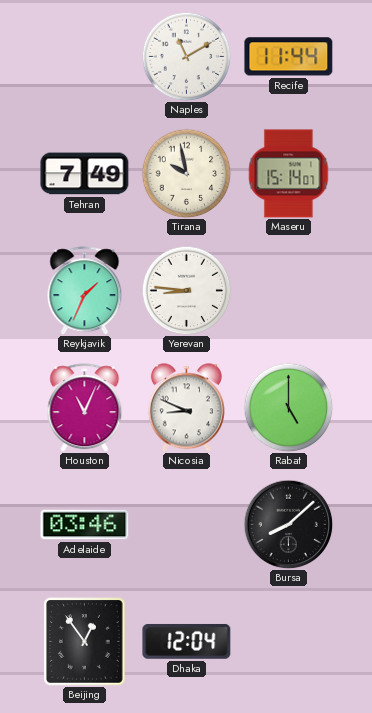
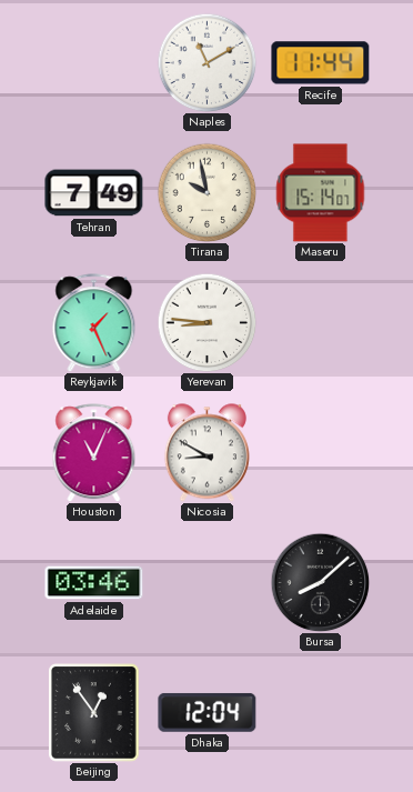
Reykjavik: 1:34 -> 1:26 (94, 323)
Nicosia: 8:49 -> 8:50 (206, 453)
Rabat: 5:00 -> none (288, 407)
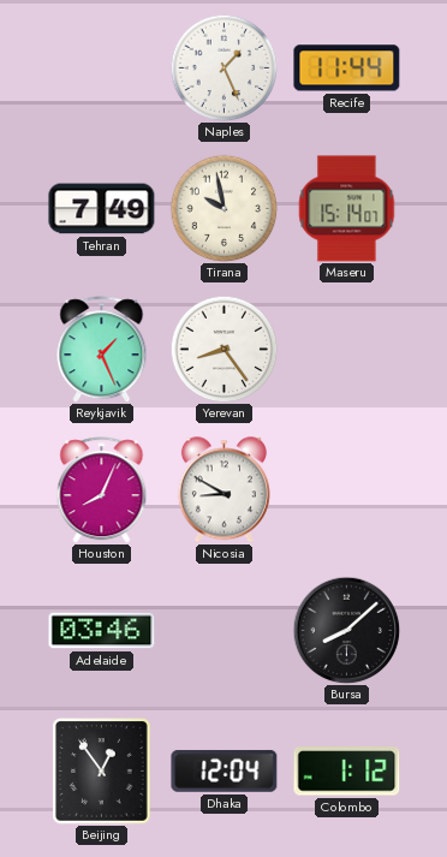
Naples: 11:10 -> 1:26 (223, 67)
Yerevan: 8:46 -> 8:24 (223, 349)
Houston: 11:04 -> 8:04 (102, 490)
Colombo: none -> 1:12 (347, 772)
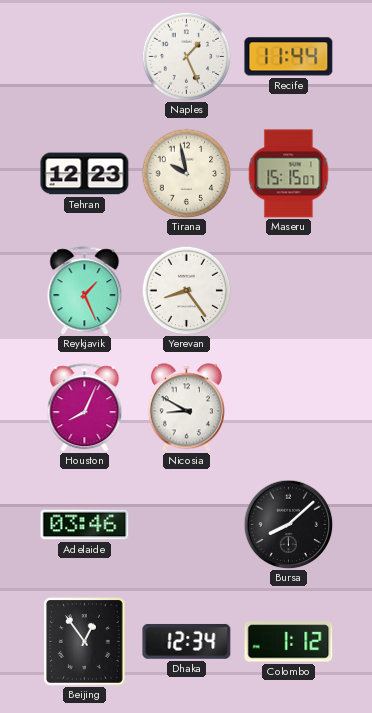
Tehran: 7:49 -> 12:23 (85, 174)
Maseru: 15:14 -> 15:15 (289, 174)
Dhaka: 12:04 -> 12:34 (187, 642)
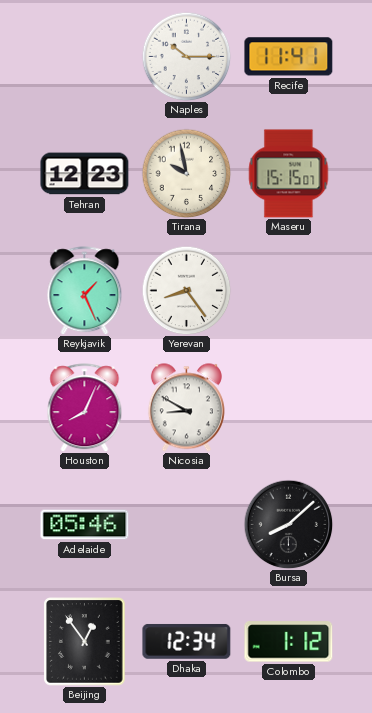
Naples: 1:26 -> 10:15 (186, 56)
Recife: 11:44 -> 11:41 (289, 57)
Adelaide: 03:46 -> 05:46 (85, 525)
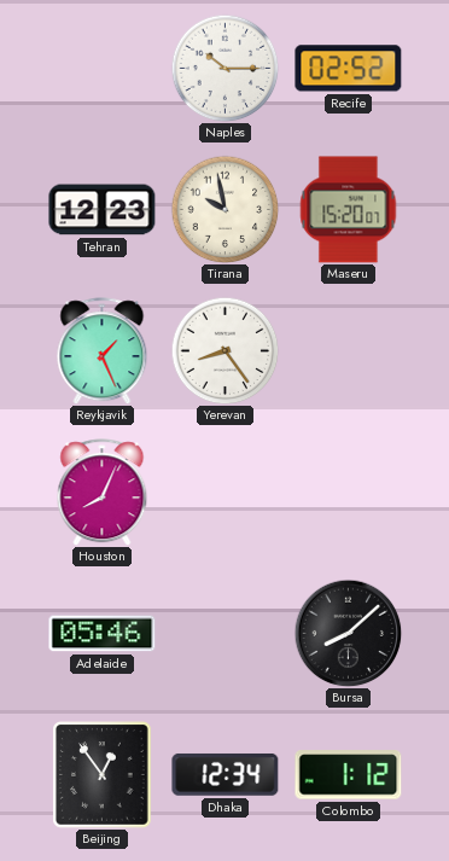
Recife: 11:41 -> 02:52 (349, 69)
Maseru: 15:15 -> 15:20 (349, 210)
Nicosia: 8:50 -> none (186, 408)
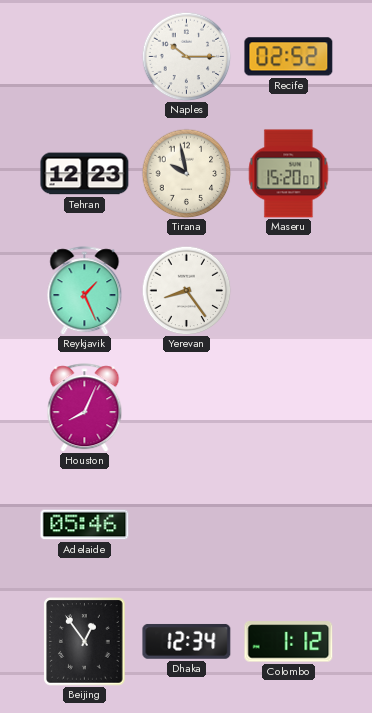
Bursa: 8:08 -> none (348, 633)
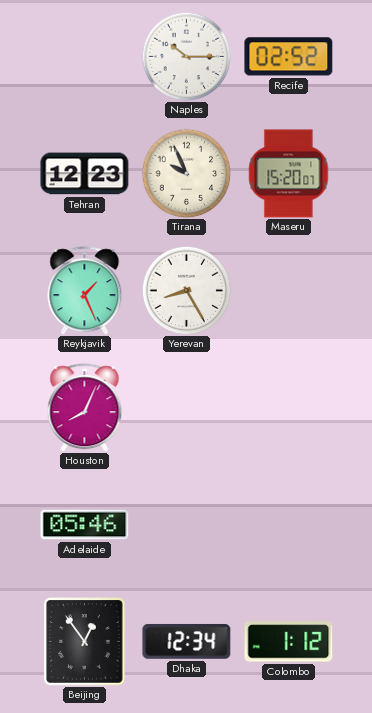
Tirana: 9:58 -> 9:56 (186, 173)
Yerevan: 8:24 -> 8:25 (186, 290)
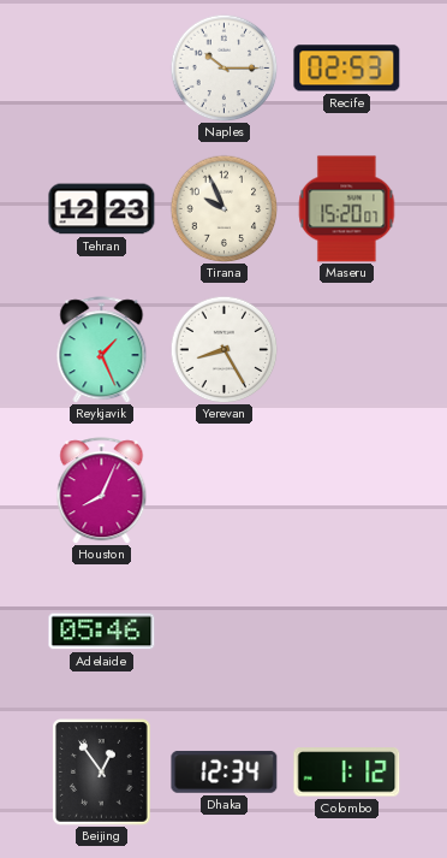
Recife: 02:52 -> 02:53 (347, 69)
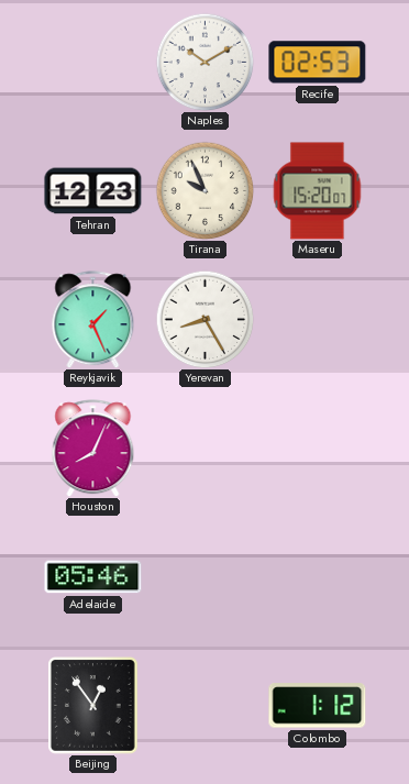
Naples: 10:15 -> 10:10 (204, 62)
Dhaka: 12:34 -> none (225, 773)
